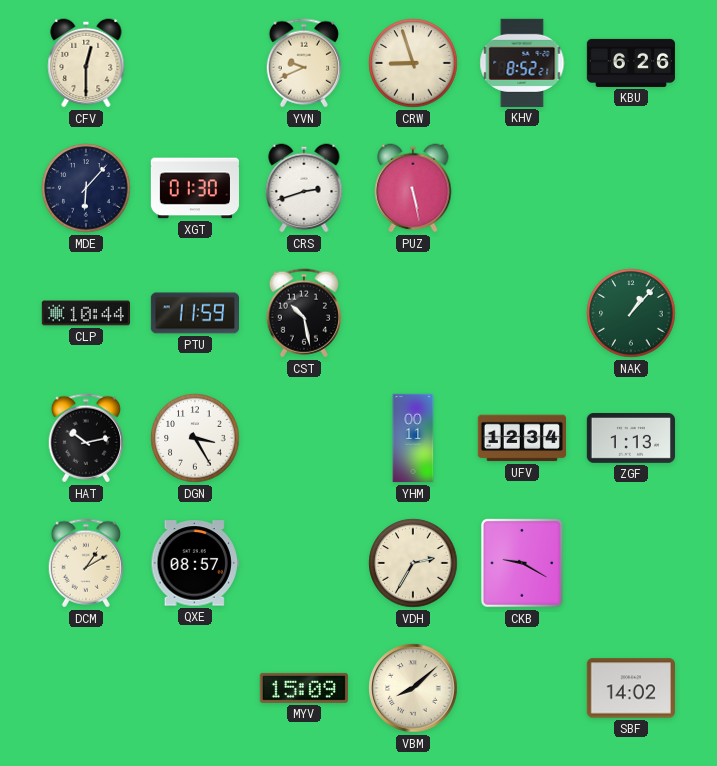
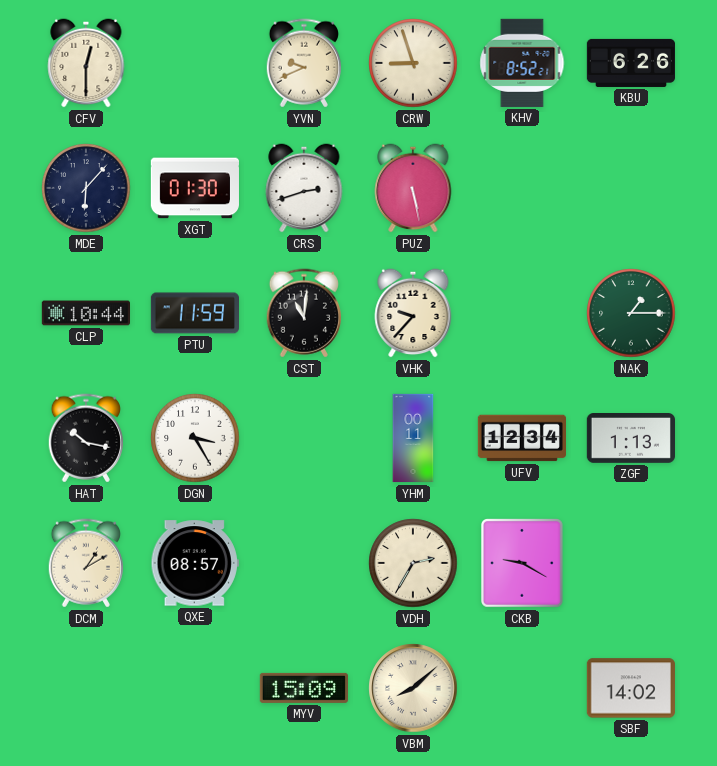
CST: 10:28 -> 11:01 (303, 313)
VHK: none -> 9:37 (413, 313)
NAK: 1:07 -> 1:15 (631, 313)
HAT: 10:13 -> 10:17 (85, 438)
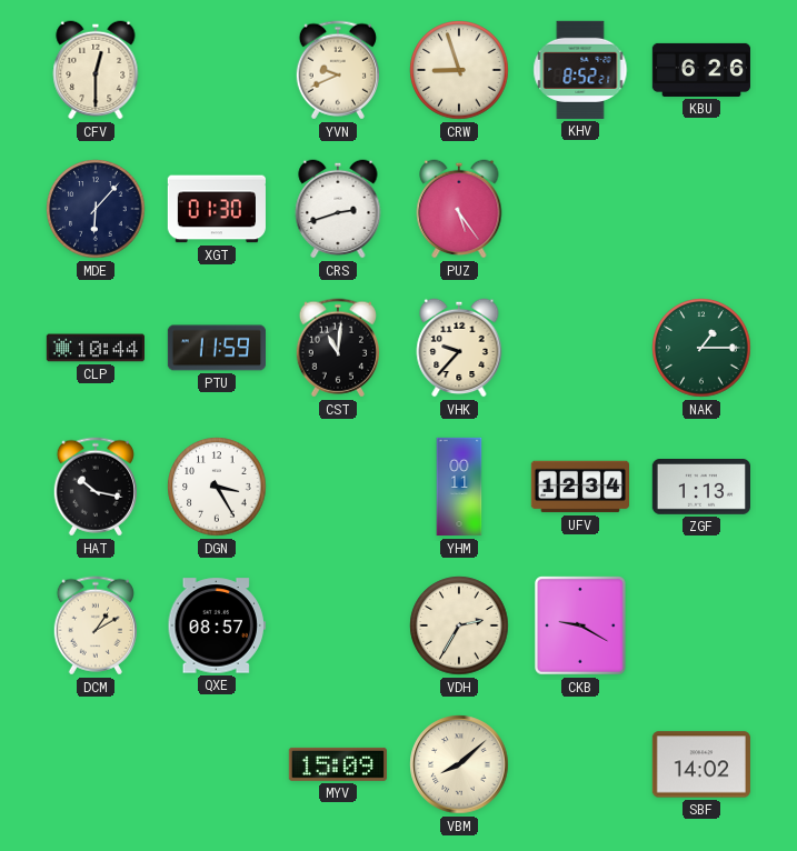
PUZ: 5:28 -> 5:24 (459, 209)
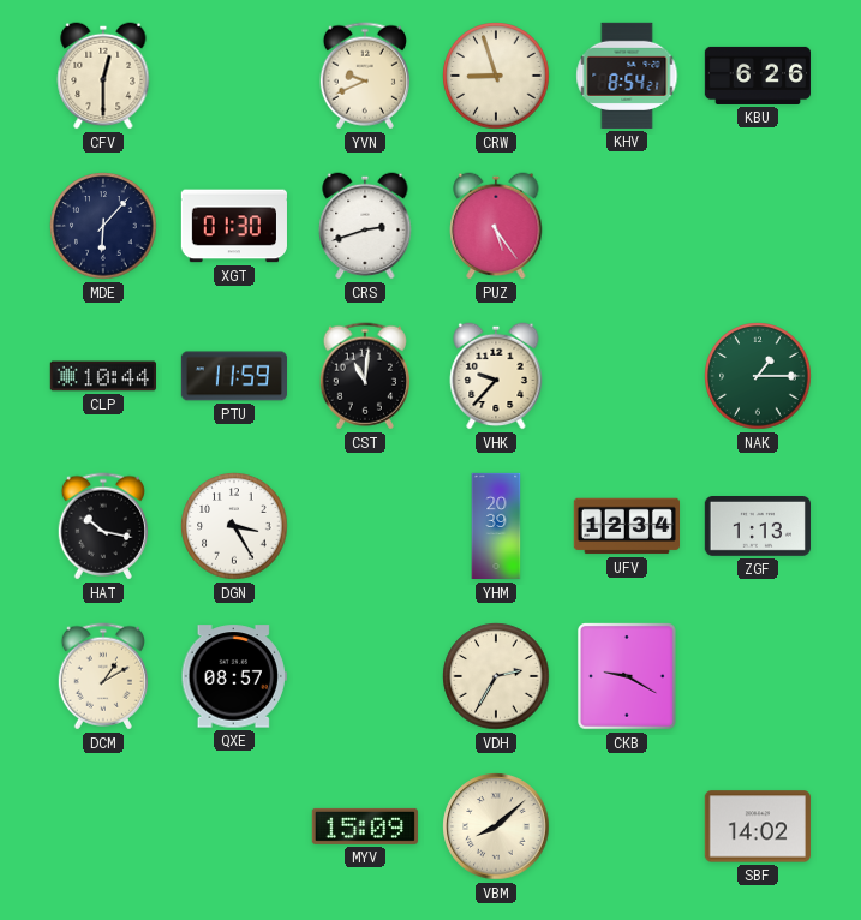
KHV: 8:52 -> 8:54 (627, 76)
YHM: 00:11 -> 20:39 (496, 526)
